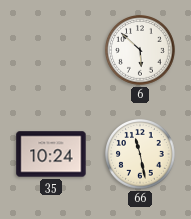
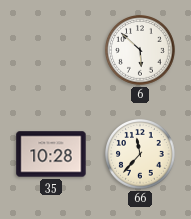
35: 10:24 -> 10:28 (51, 154)
66: 11:28 -> 11:37 (141, 155)
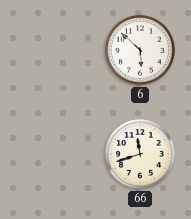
35: 10:28 -> none (51, 154)
66: 11:37 -> 11:42 (141, 155)
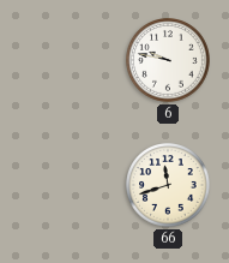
6: 5:52 -> 9:47 (169, 61)
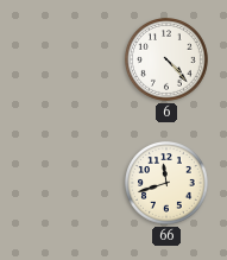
6: 9:47 -> 4:23 (168, 61)
